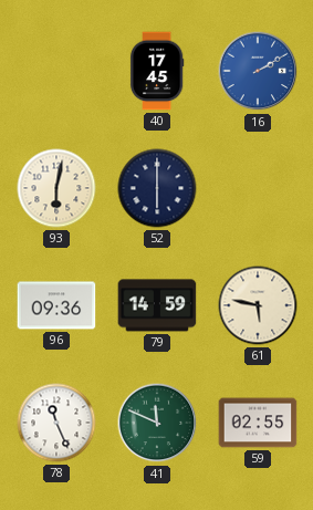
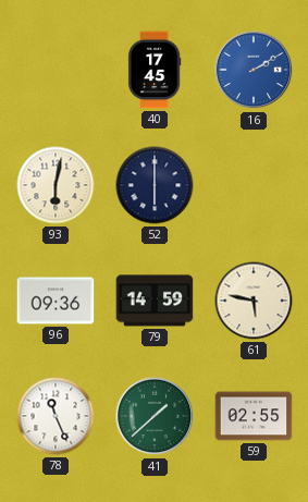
41: 11:49 -> 1:38 (155, 416)
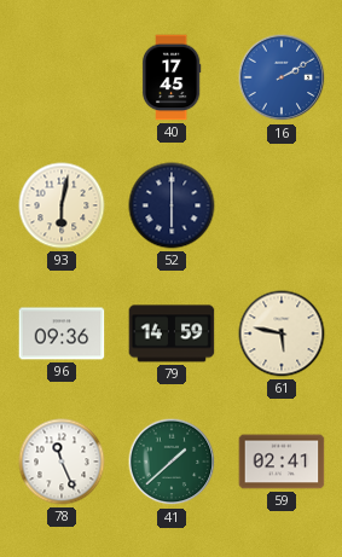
59: 02:55 -> 02:41 (282, 462)
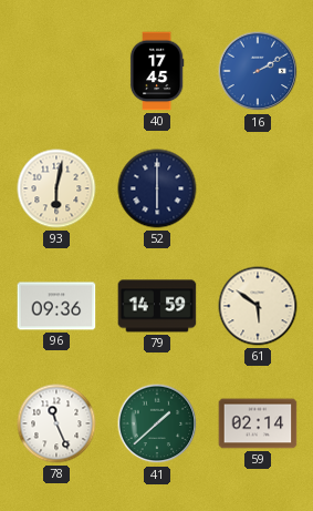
61: 5:47 -> 5:51 (258, 306)
59: 02:41 -> 02:14 (258, 423)
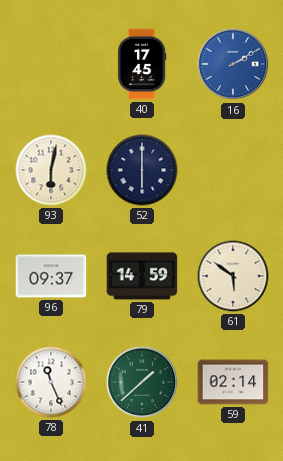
96: 09:36 -> 09:37 (51, 276)
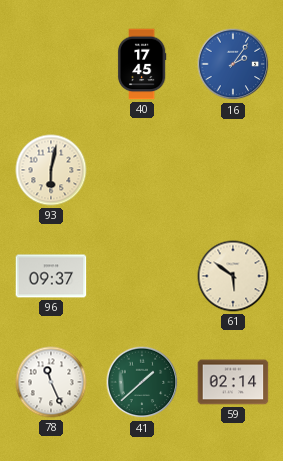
16: 2:10 -> 2:06 (233, 64)
52: 6:00 -> none (142, 170)
79: 14:59 -> none (142, 276)
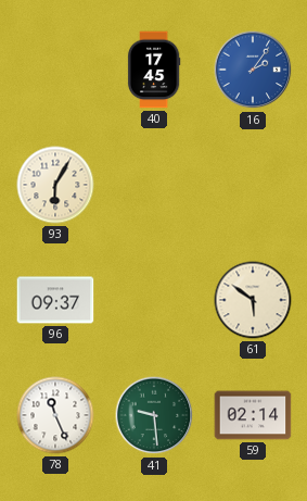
93: 6:02 -> 6:05 (55, 185)
41: 1:38 -> 9:29 (154, 415)
